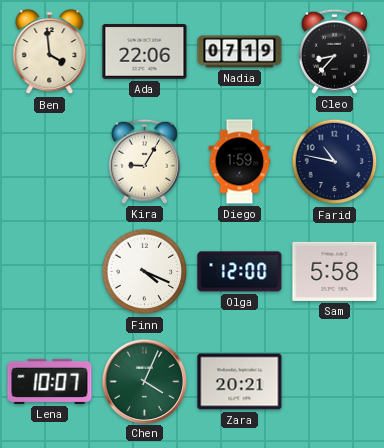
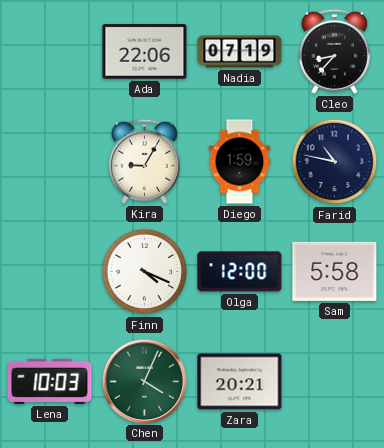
Ben: 3:59 -> none (50, 52)
Lena: 10:07 -> 10:03 (50, 381)
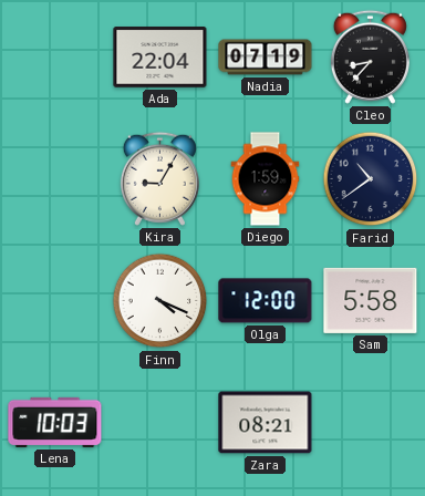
Ada: 22:06 -> 22:04 (160, 58)
Farid: 10:47 -> 10:39 (371, 179)
Chen: 4:04 -> none (144, 381)
Zara: 20:21 -> 08:21 (266, 423)
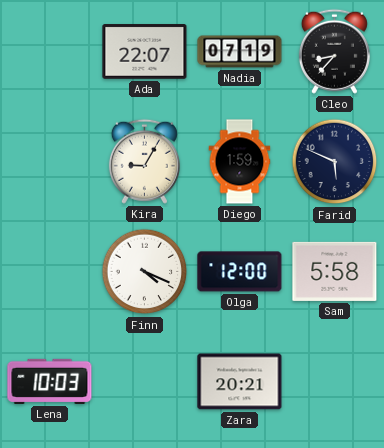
Ada: 22:04 -> 22:07 (145, 52)
Farid: 10:39 -> 5:49 (335, 162)
Zara: 08:21 -> 20:21 (240, 382)
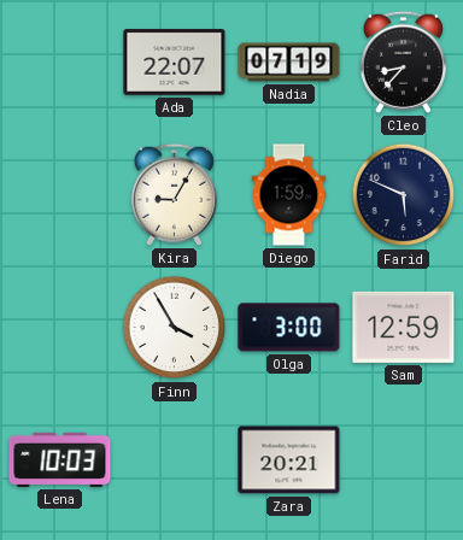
Finn: 4:19 -> 3:55 (175, 328)
Olga: 12:00 -> 3:00 (289, 328)
Sam: 5:58 -> 12:59 (404, 327)
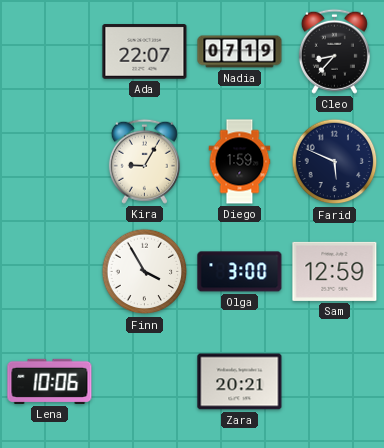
Lena: 10:03 -> 10:06 (50, 381)
